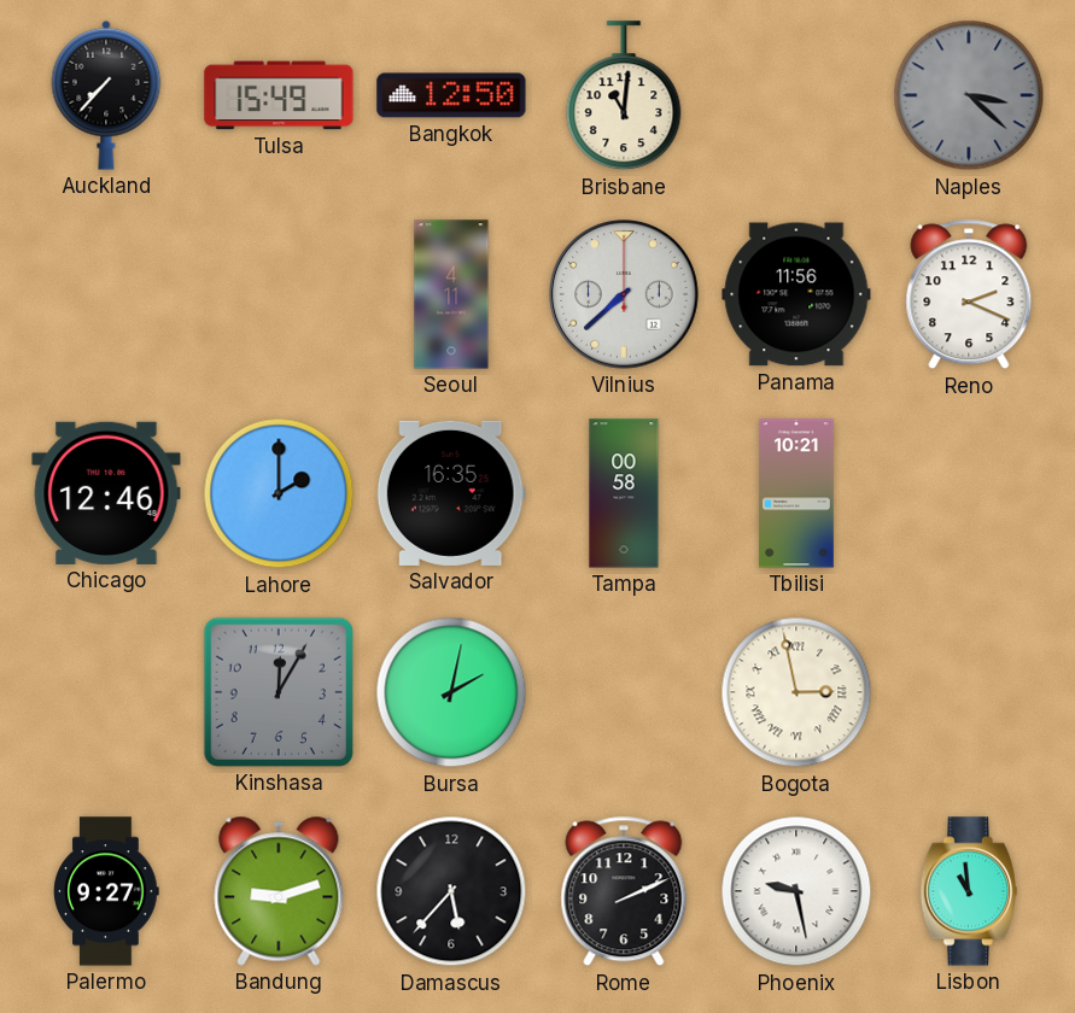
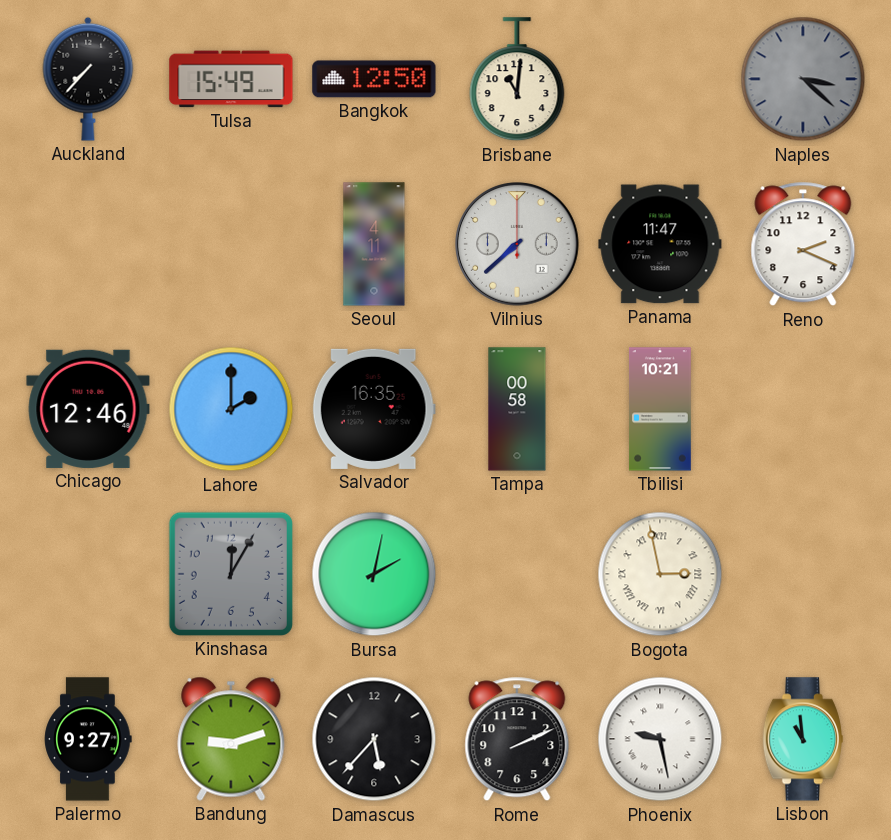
Panama: 11:56 -> 11:47 (660, 244)
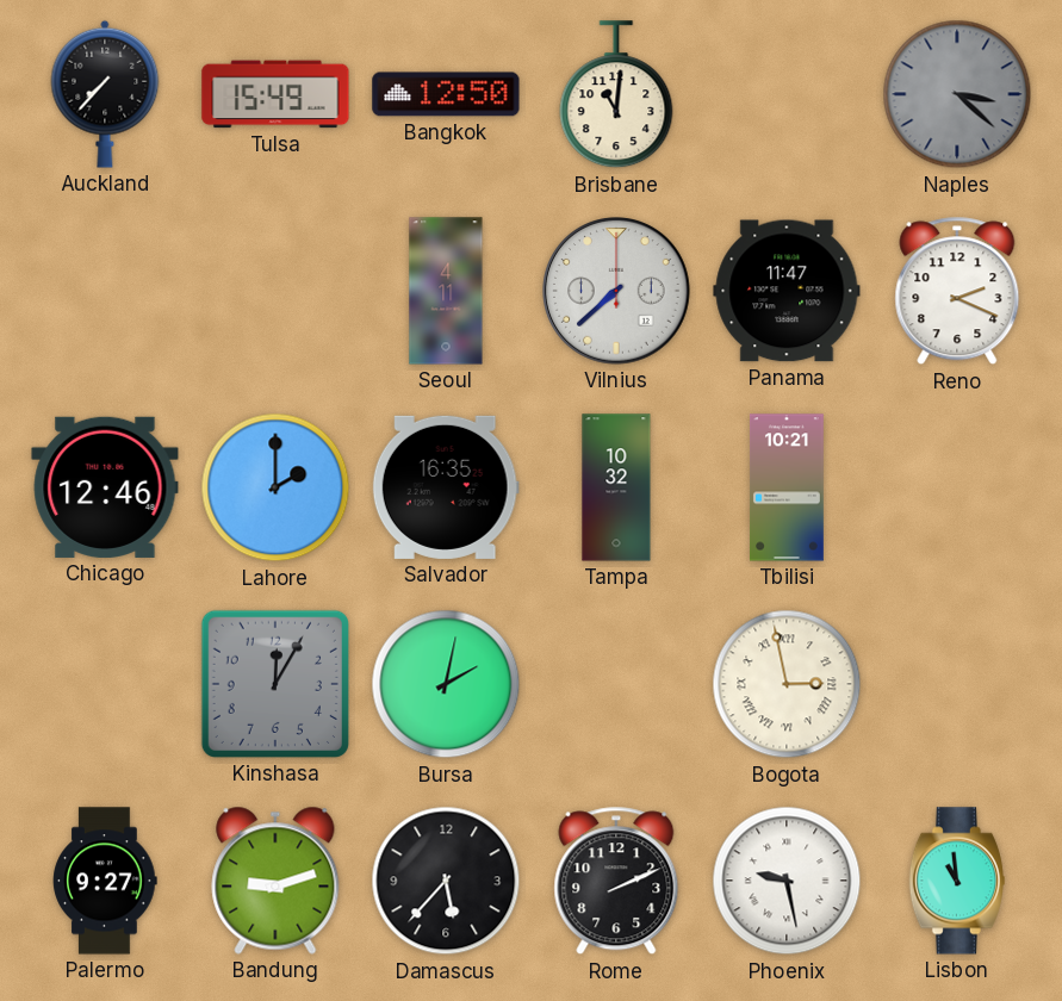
Tampa: 00:58 -> 10:32 (616, 487)
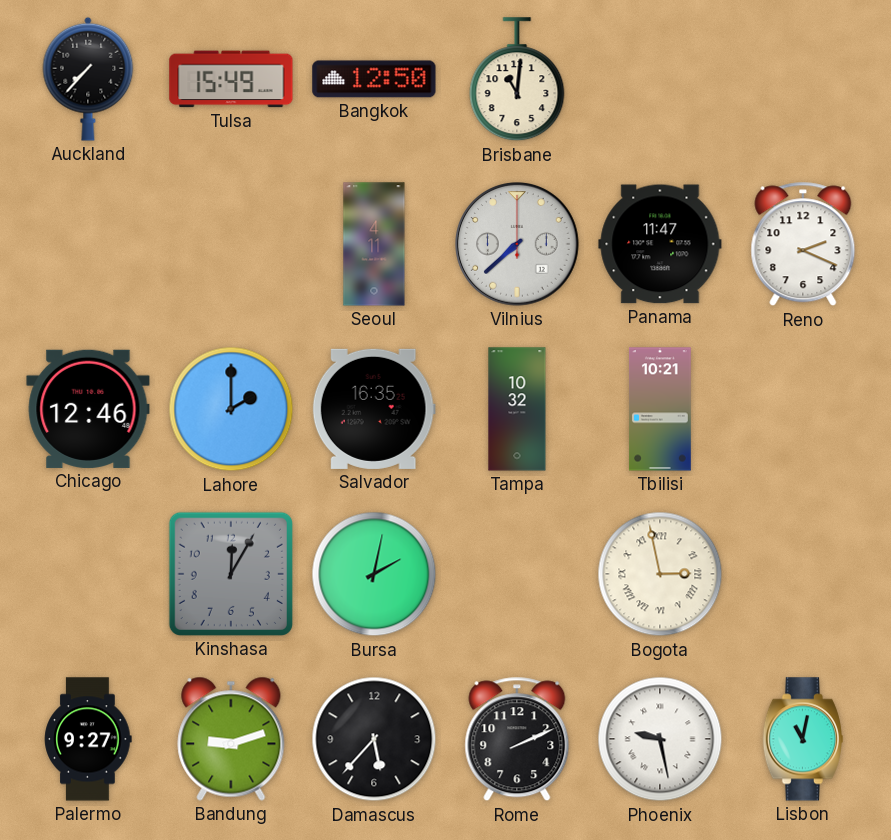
Naples: 3:22 -> none (957, 94)
Lisbon: 10:59 -> 11:02 (803, 739)
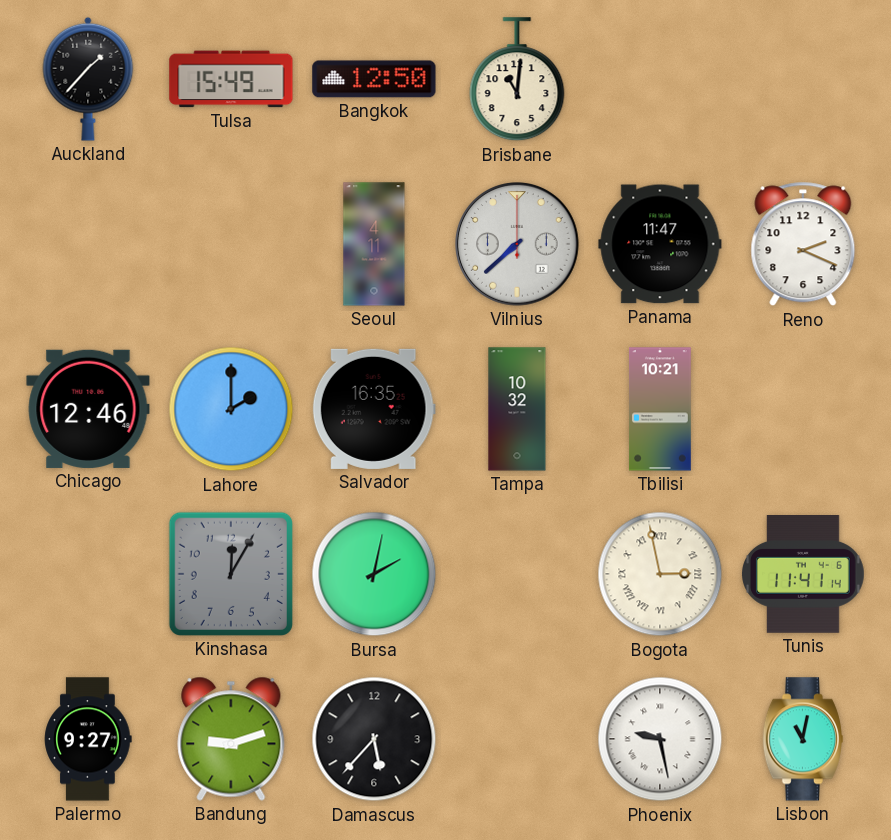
Auckland: 7:37 -> 1:37 (88, 79)
Tunis: none -> 11:41 (804, 575)
Rome: 2:11 -> none (517, 739)
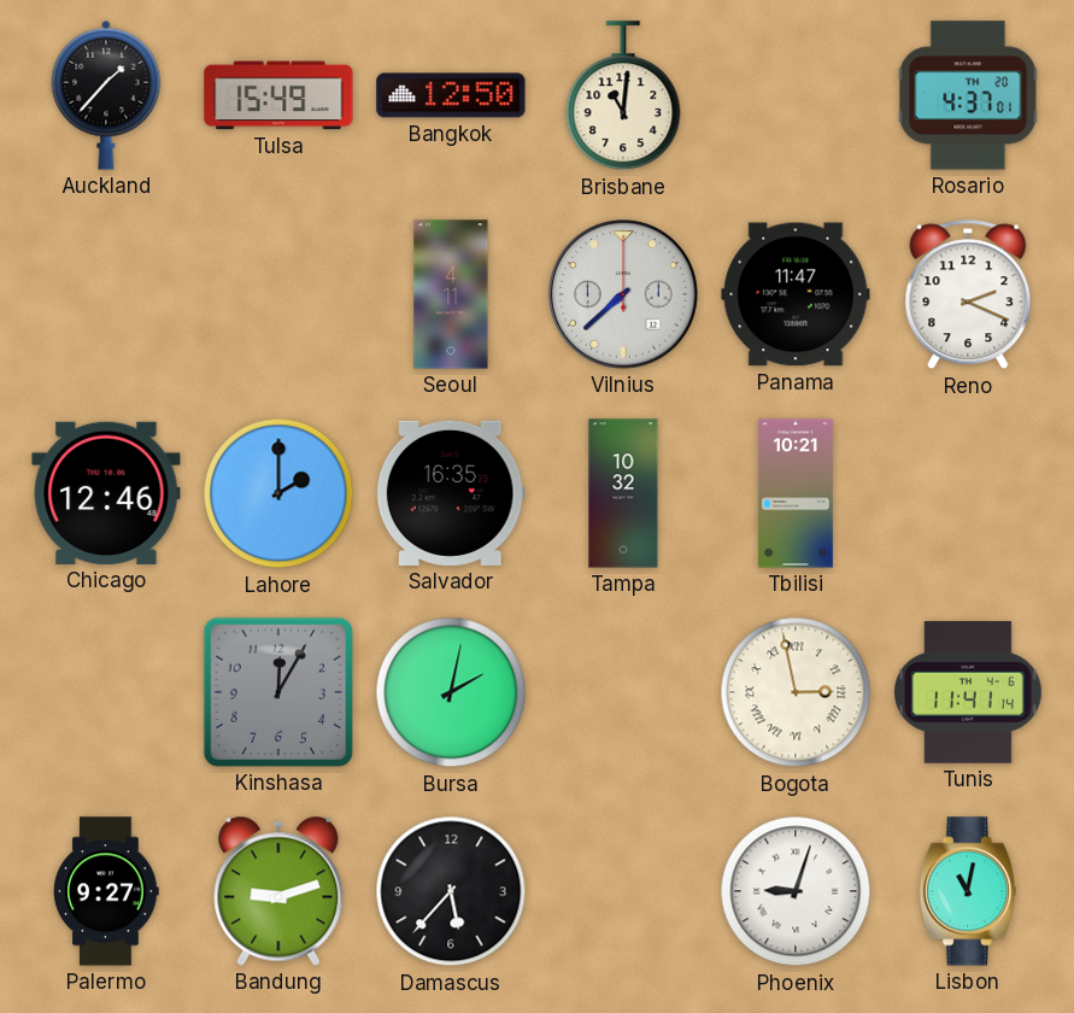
Rosario: none -> 4:37 (968, 95)
Phoenix: 9:28 -> 9:03 (796, 891)
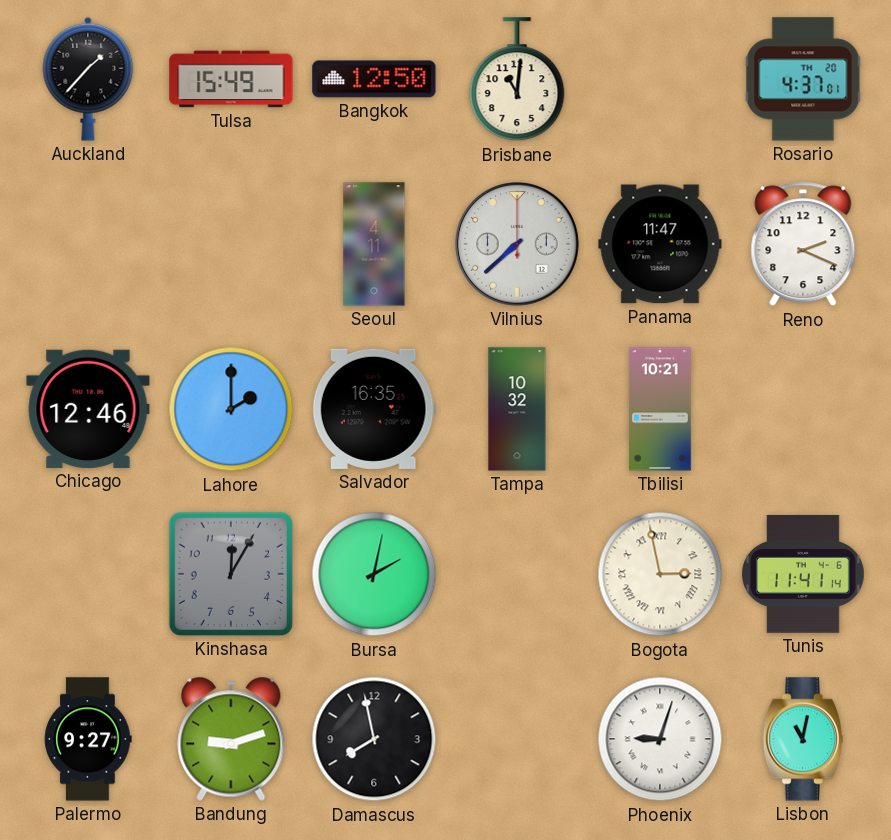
Damascus: 5:37 -> 7:58 (374, 739)
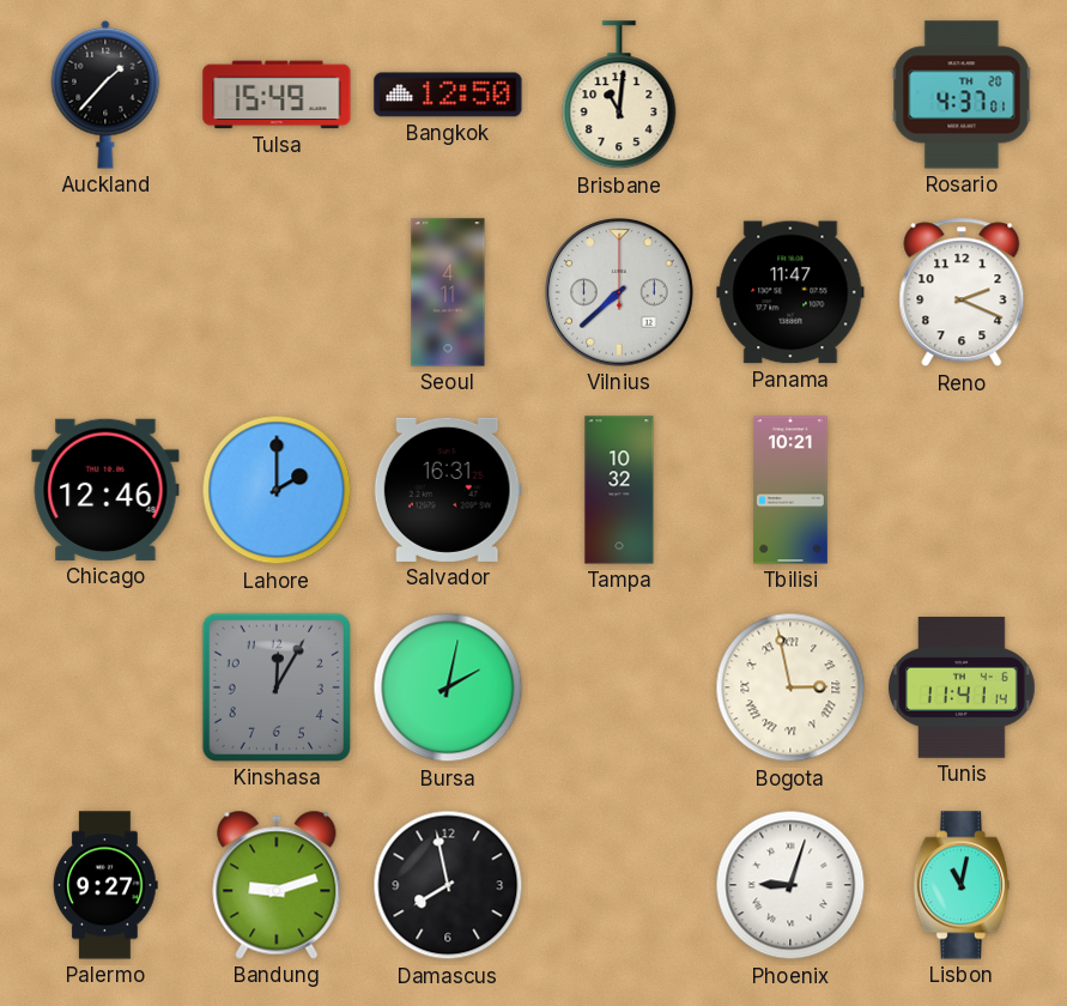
Salvador: 16:35 -> 16:31 (448, 490)
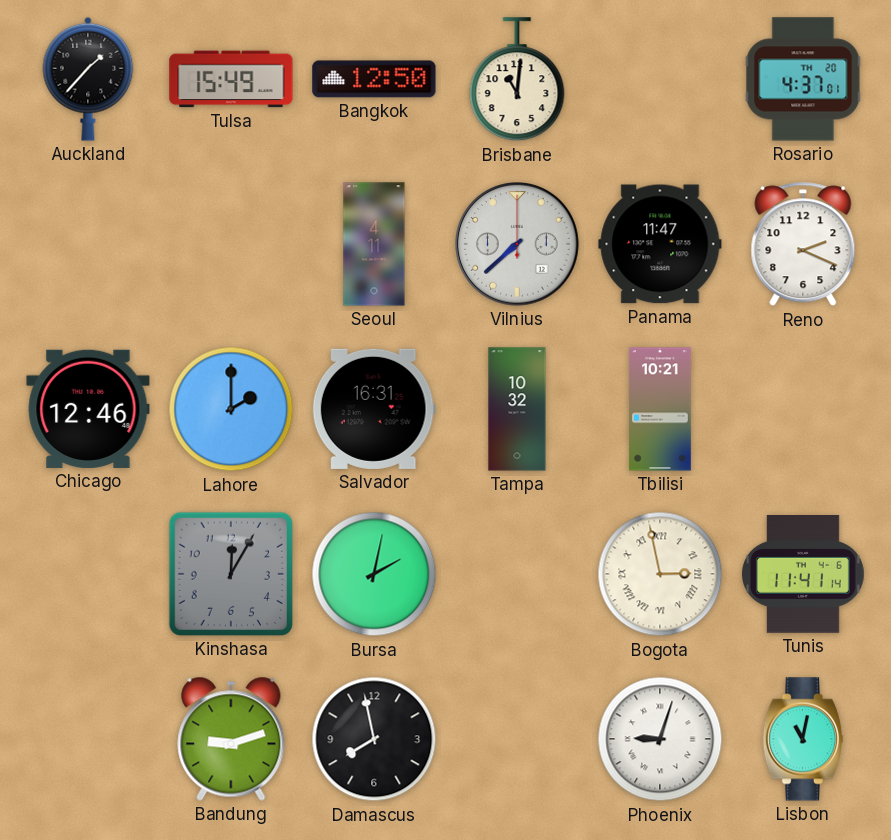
Palermo: 9:27 -> none (105, 885)
